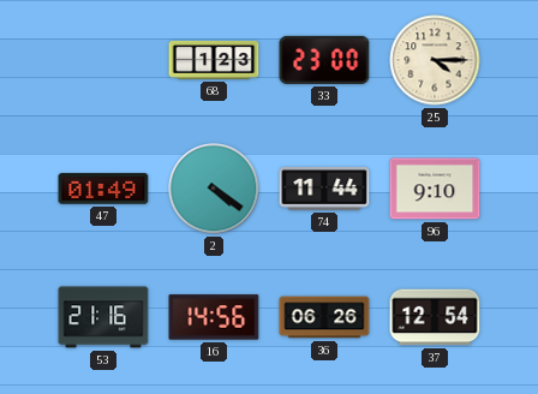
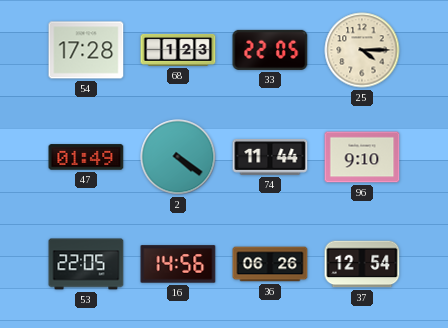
54: none -> 17:28 (86, 50)
33: 23:00 -> 22:05 (270, 50)
53: 21:16 -> 22:05 (86, 264)
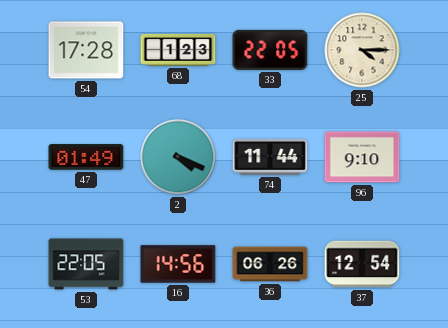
2: 4:21 -> 4:19 (178, 157)
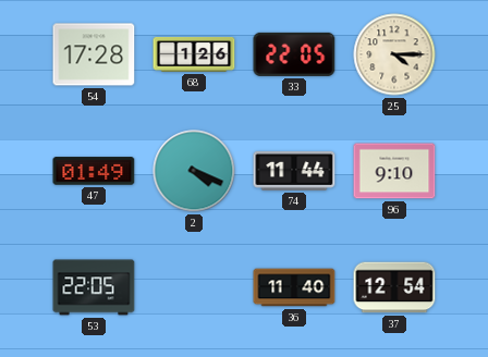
68: 1:23 -> 1:26 (194, 54)
16: 14:56 -> none (178, 264)
36: 06:26 -> 11:40 (294, 287)
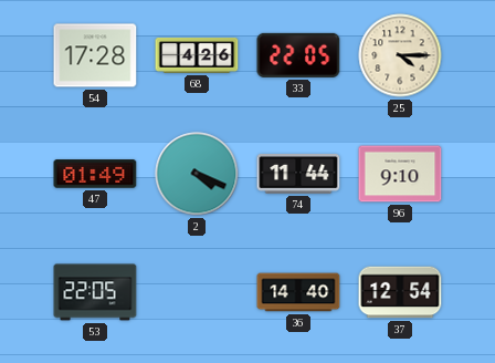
68: 1:26 -> 4:26 (197, 55)
36: 11:40 -> 14:40 (298, 292)
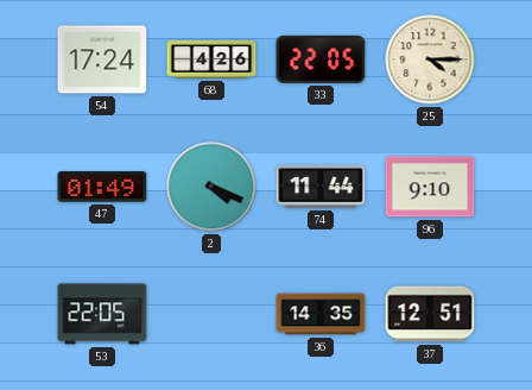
54: 17:28 -> 17:24 (102, 59)
36: 14:40 -> 14:35 (321, 314)
37: 12:54 -> 12:51 (430, 314)
